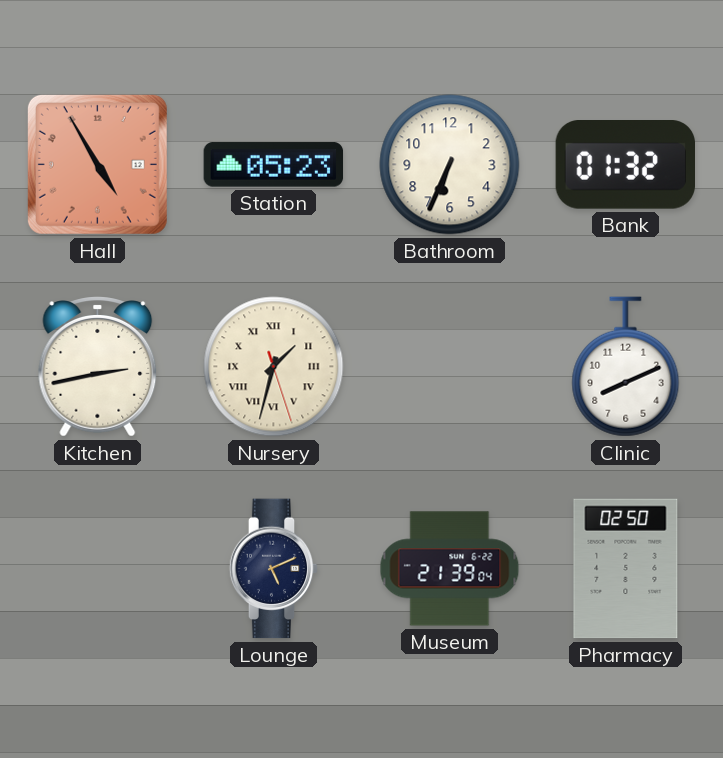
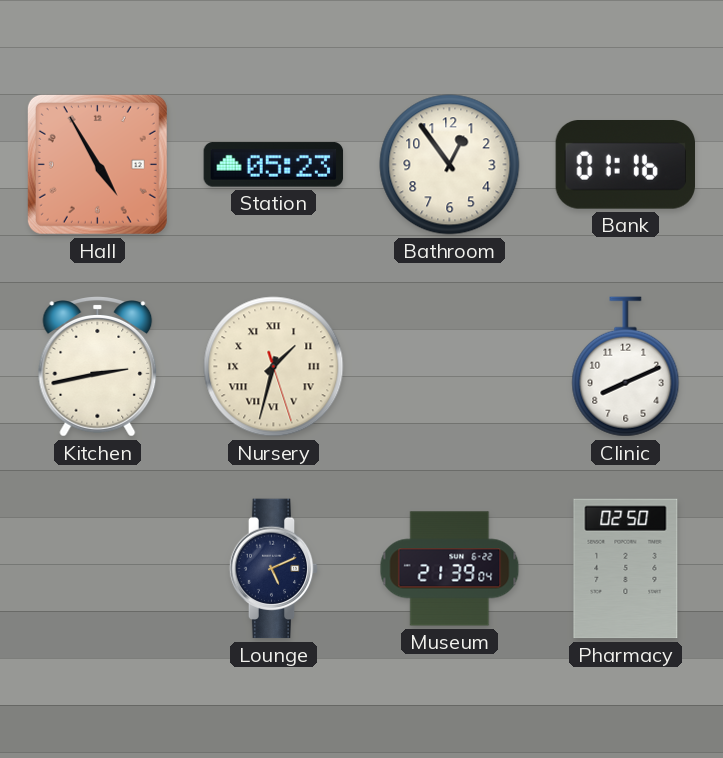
Bathroom: 6:34 -> 12:54 (450, 165)
Bank: 01:32 -> 01:16 (626, 165)
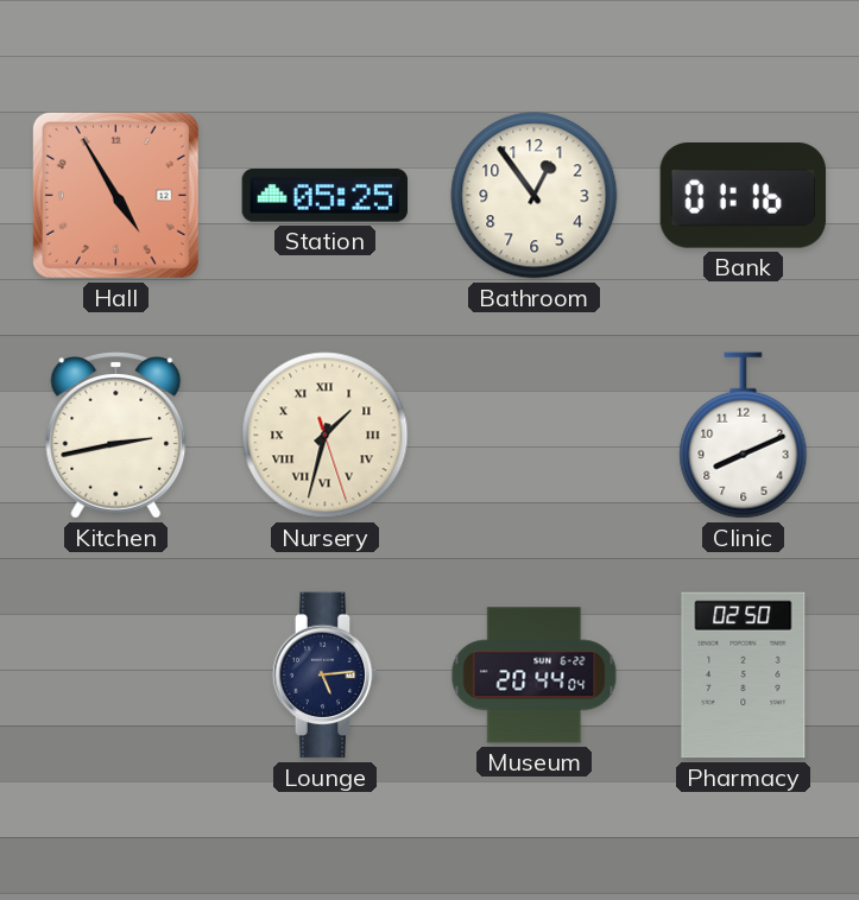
Station: 05:23 -> 05:25 (326, 196)
Lounge: 5:11 -> 5:14 (326, 676)
Museum: 21:39 -> 20:44 (535, 676)
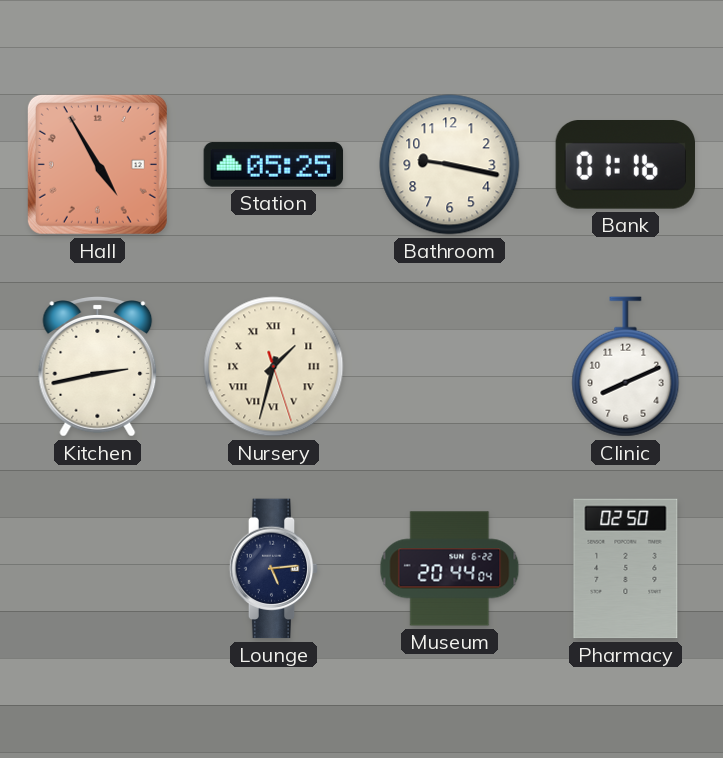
Bathroom: 12:54 -> 9:17 (450, 165)
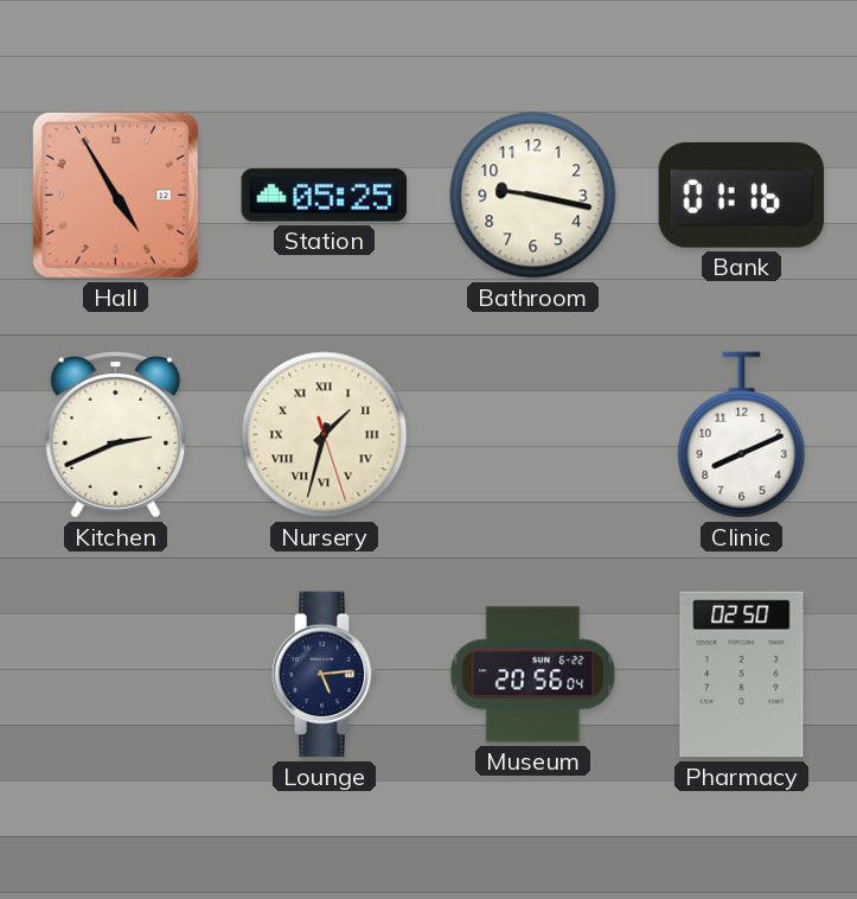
Kitchen: 2:43 -> 2:41 (116, 435)
Museum: 20:44 -> 20:56 (533, 675)
